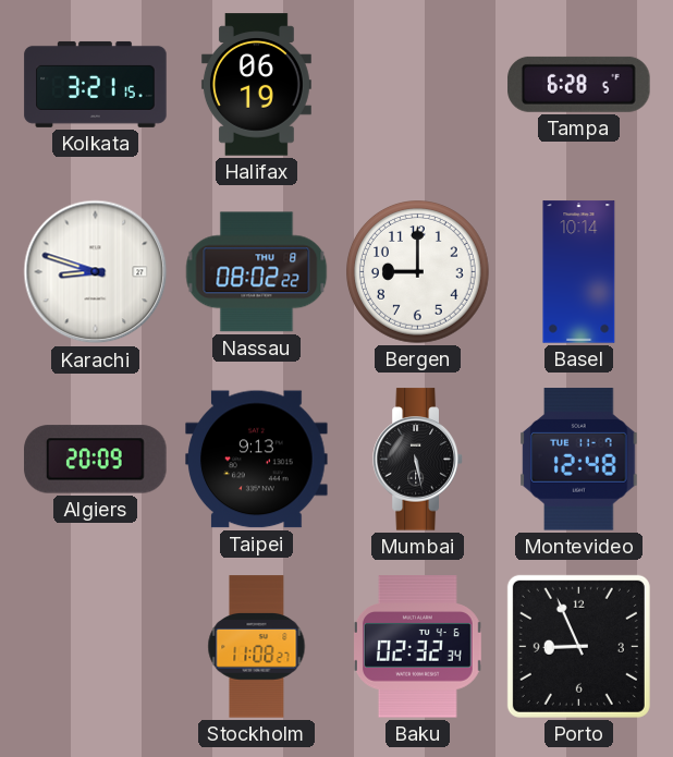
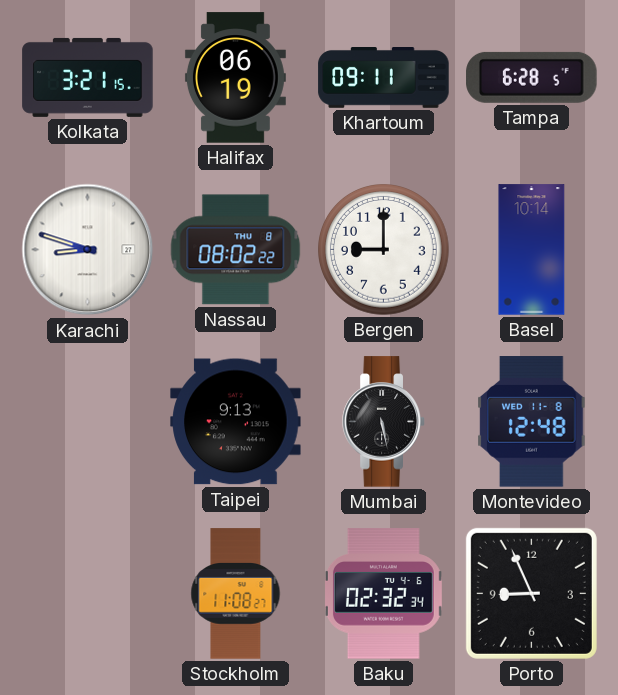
Khartoum: none -> 09:11 (384, 78)
Algiers: 20:09 -> none (96, 460)
Montevideo date: TUE 11-7 -> WED 11-8 (532, 422)
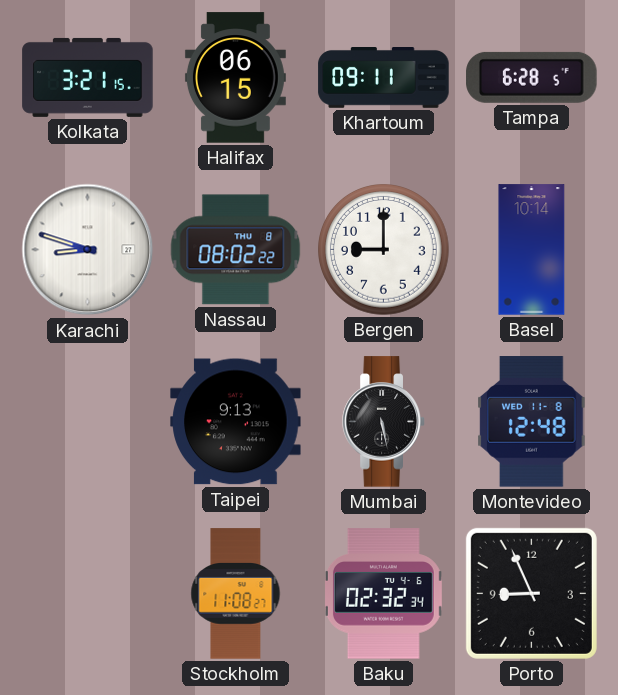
Halifax: 06:19 -> 06:15 (235, 78)
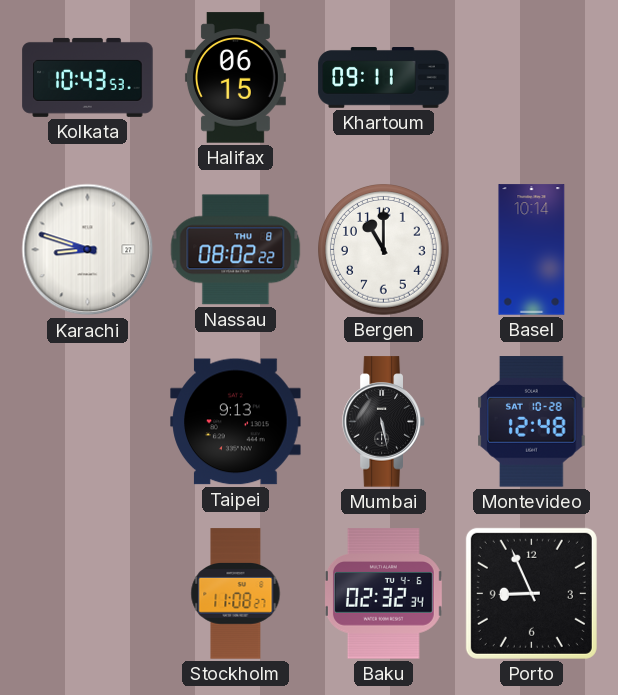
Kolkata: 3:21 -> 10:43 (88, 77)
Tampa: 6:28 -> none (532, 77)
Bergen: 9:00 -> 11:00 (384, 250)
Montevideo date: WED 11-8 -> SAT 10-28 (532, 422)
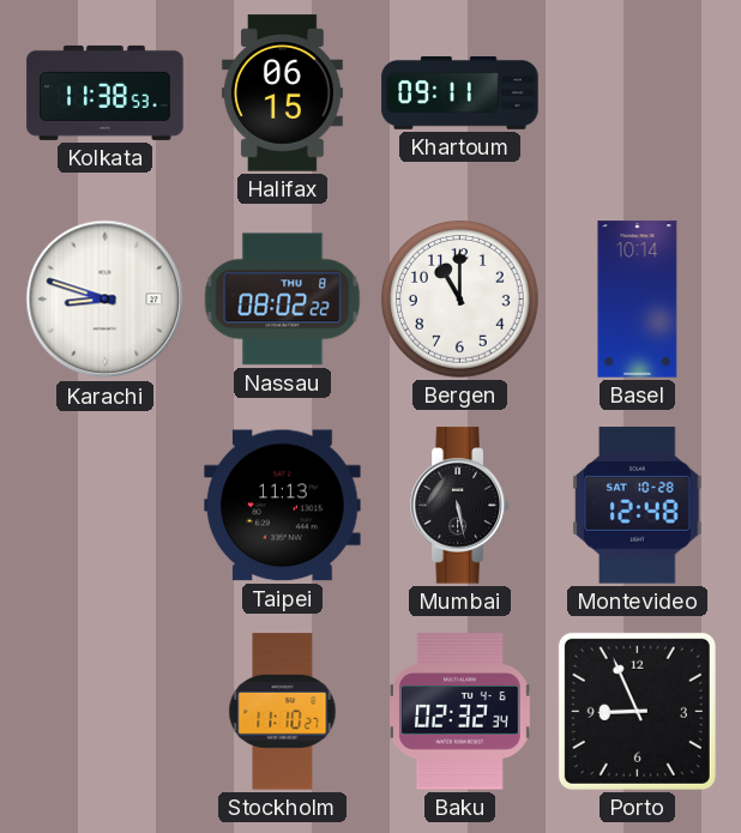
Kolkata: 10:43 -> 11:38 (106, 92)
Taipei: 9:13 -> 11:13 (283, 506)
Stockholm: 11:08 -> 11:10 (283, 712)
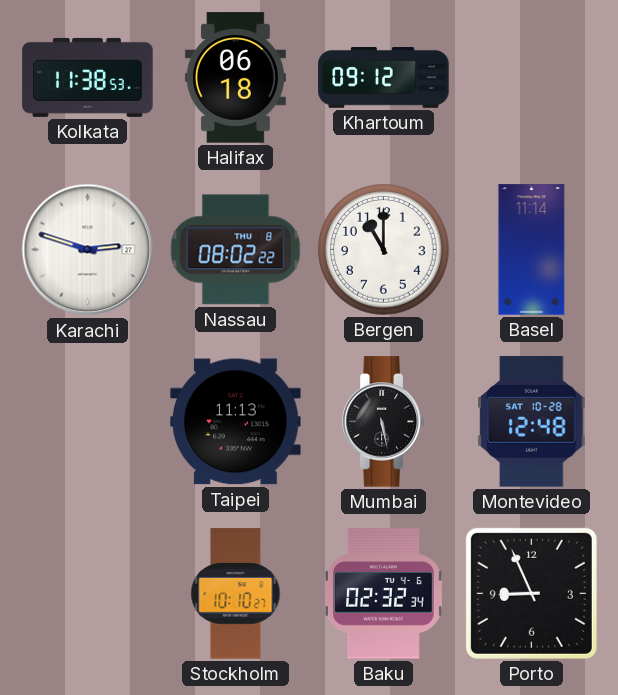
Halifax: 06:15 -> 06:18 (235, 78)
Khartoum: 09:11 -> 09:12 (384, 78)
Karachi: 8:48 -> 2:48 (88, 250)
Basel: 10:14 -> 11:14 (532, 250)
Stockholm: 11:10 -> 10:10 (236, 594)
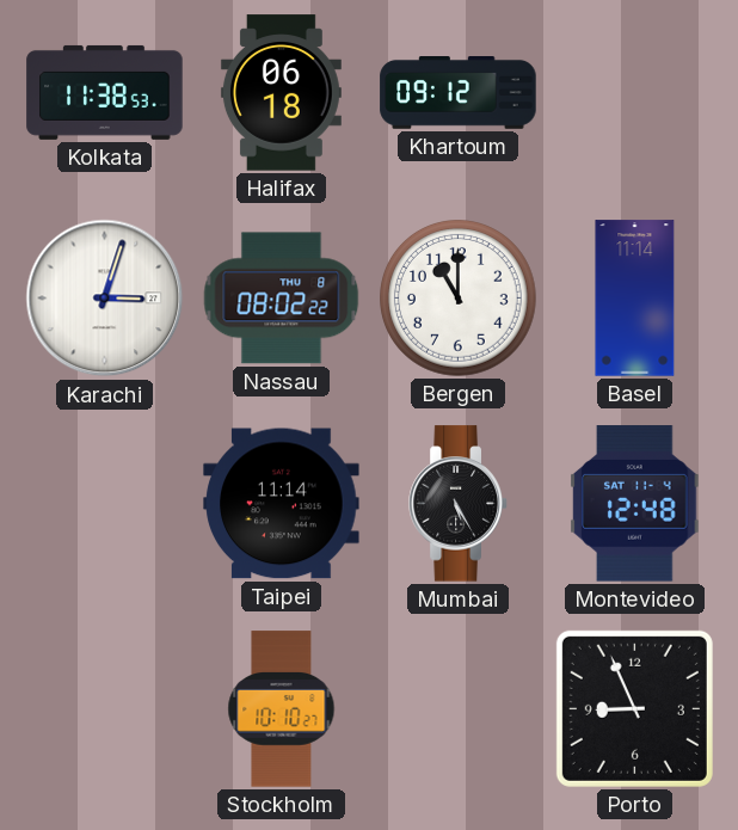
Karachi: 2:48 -> 3:03 (105, 299)
Taipei: 11:13 -> 11:14 (282, 504)
Mumbai: 5:28 -> 5:25 (459, 504)
Montevideo date: SAT 10-28 -> SAT 11-4 (635, 504)
Baku: 02:32 -> none (383, 594)
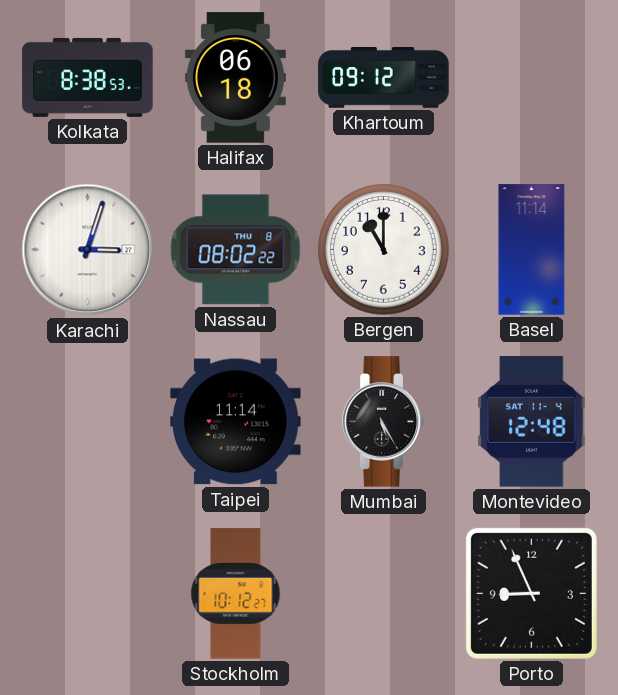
Kolkata: 11:38 -> 8:38 (88, 77)
Stockholm: 10:10 -> 10:12 (236, 594)
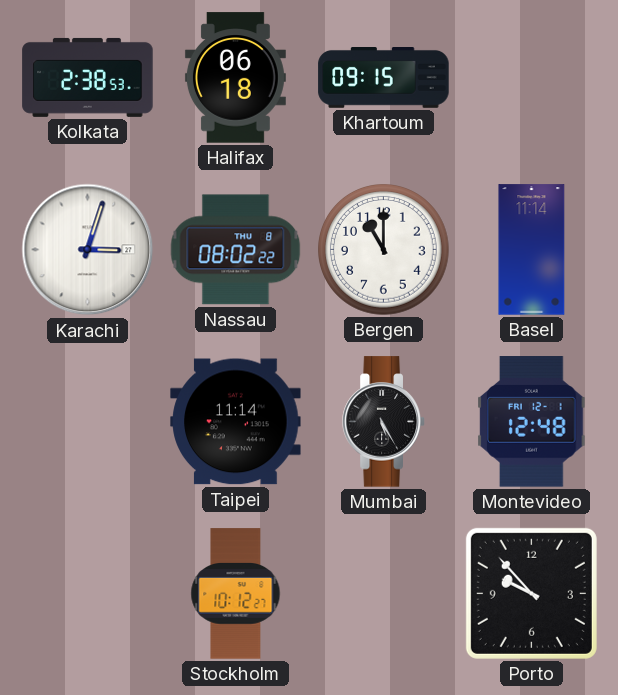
Kolkata: 8:38 -> 2:38 (88, 77)
Khartoum: 09:12 -> 09:15 (384, 78)
Montevideo date: SAT 11-4 -> FRI 12-1 (532, 422)
Porto: 8:56 -> 9:53 (531, 593)
